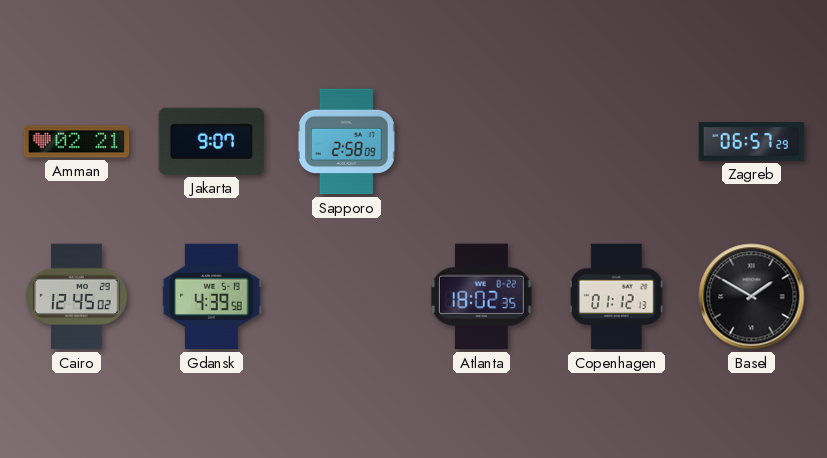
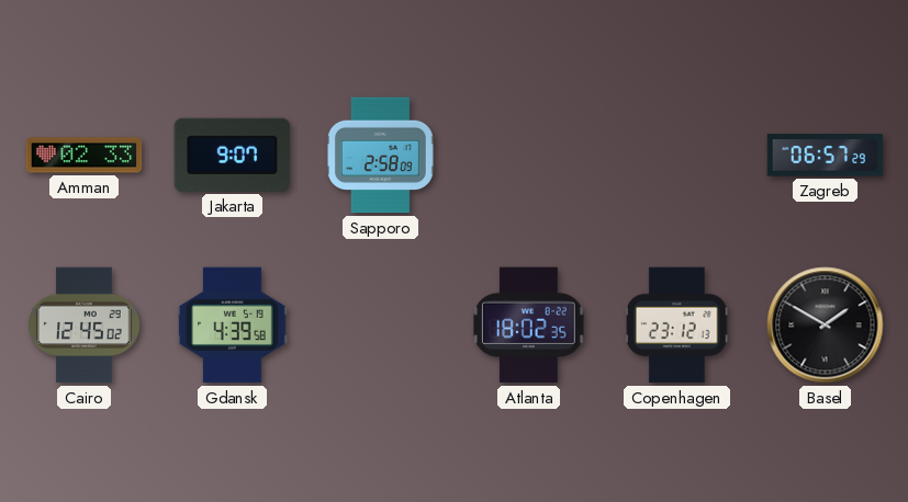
Amman: 02:21 -> 02:33 (85, 156)
Copenhagen: 01:12 -> 23:12 (677, 326)
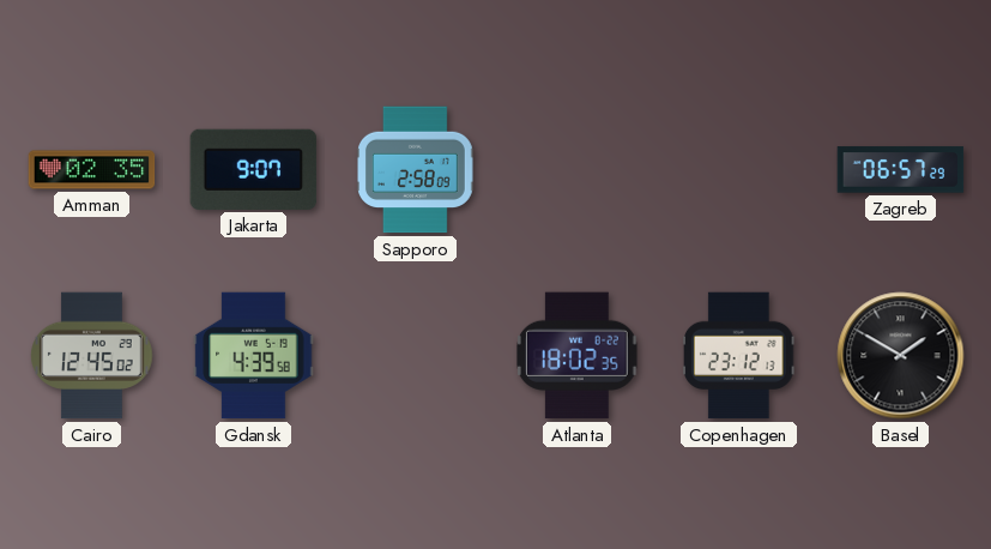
Amman: 02:33 -> 02:35 (92, 170)
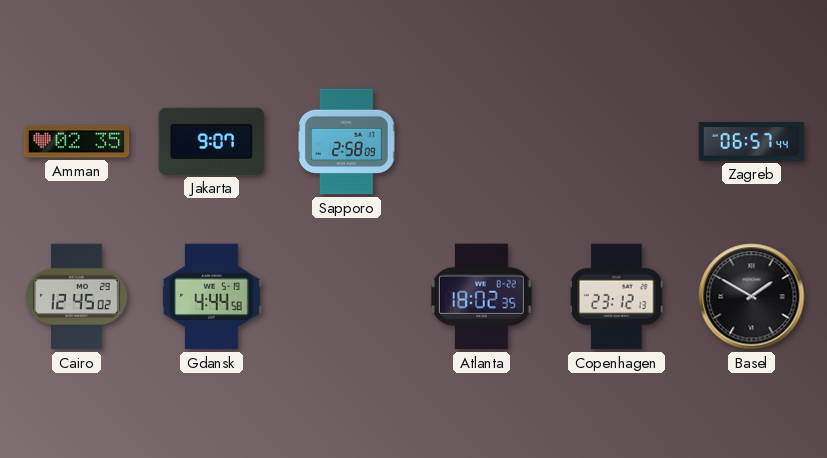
Zagreb: 06:57:29 -> 06:57:44 (752, 142)
Gdansk: 4:39 -> 4:44 (212, 297)
